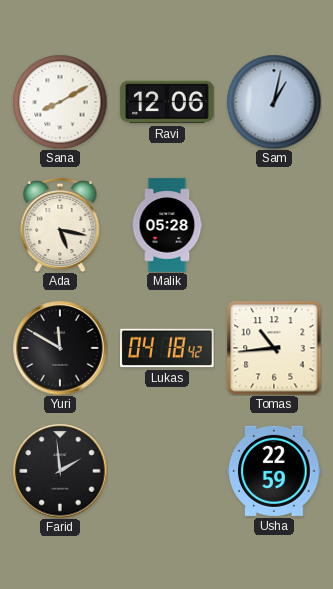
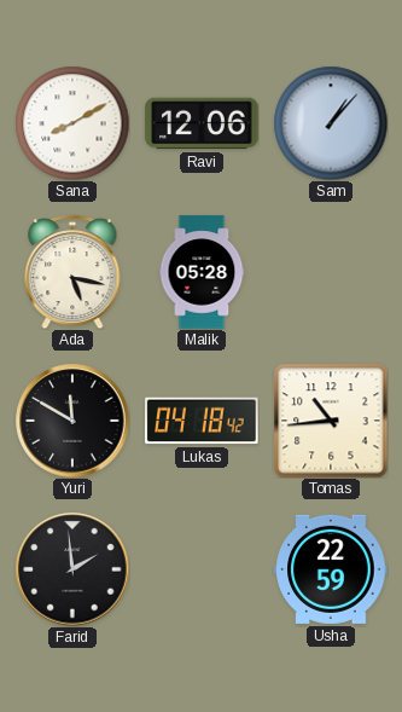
Sam: 1:02 -> 1:07 (331, 123)
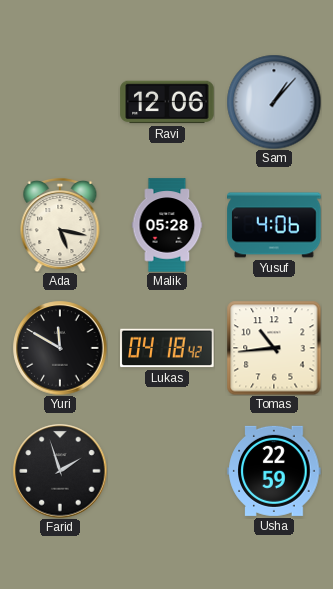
Sana: 8:10 -> none (72, 123)
Yusuf: none -> 4:06 (274, 225)
Farid: 1:59 -> 1:57 (60, 471)
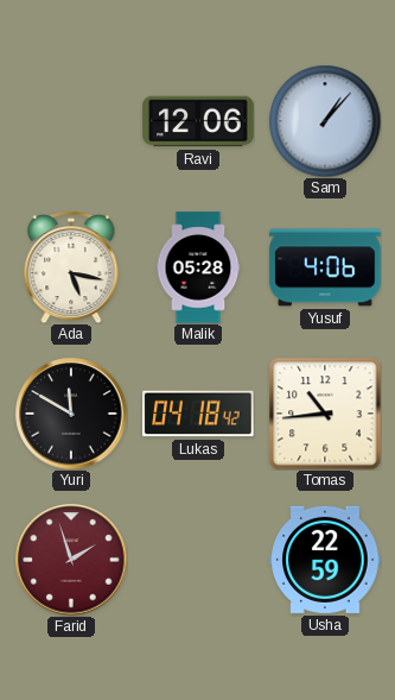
Farid dial: black -> burgundy (71, 560)
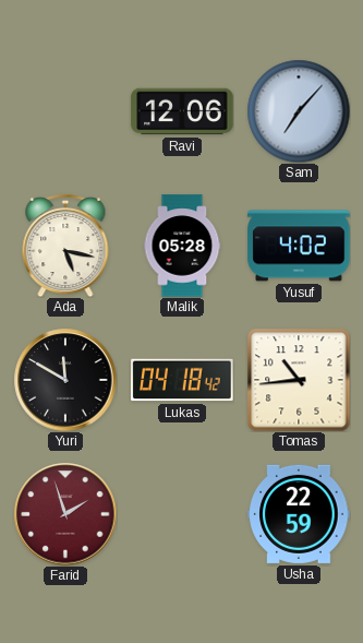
Sam: 1:07 -> 7:07 (299, 111)
Yusuf: 4:06 -> 4:02 (299, 246)
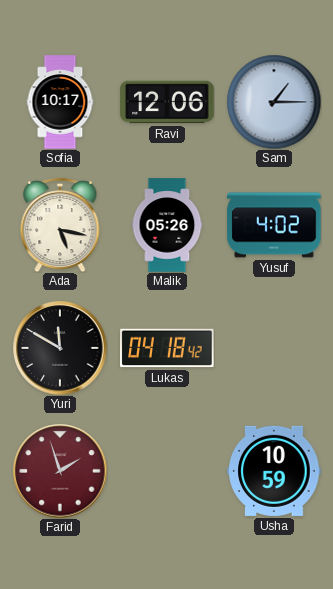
Sofia: none -> 10:17 (60, 102)
Sam: 7:07 -> 1:15 (274, 102)
Malik: 05:28 -> 05:26 (167, 225)
Tomas: 10:44 -> none (299, 380)
Usha: 22:59 -> 10:59 (274, 471)
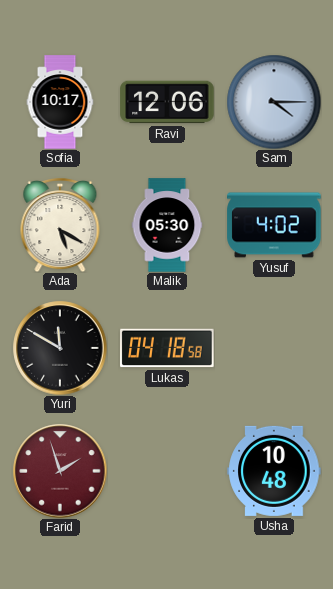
Sam: 1:15 -> 4:15 (274, 102)
Ada: 5:17 -> 5:20 (60, 225)
Malik: 05:26 -> 05:30 (167, 225)
Lukas: 04:18:42 -> 04:18:58 (167, 348)
Usha: 10:59 -> 10:48 (274, 471)
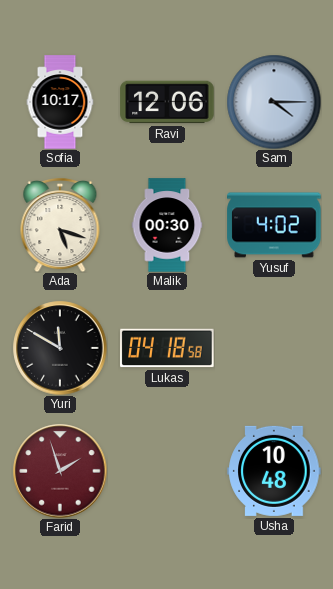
Ada: 5:20 -> 5:18 (60, 225)
Malik: 05:30 -> 00:30 (167, 225)
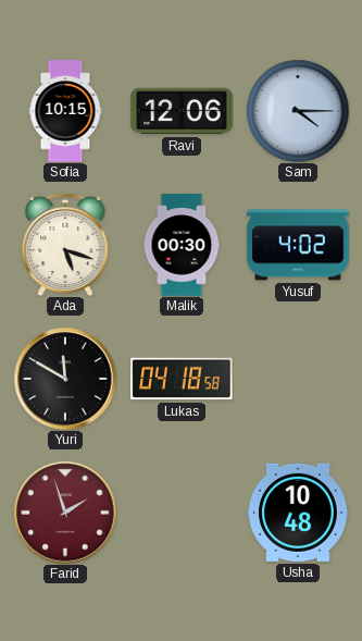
Sofia: 10:17 -> 10:15 (65, 111)
